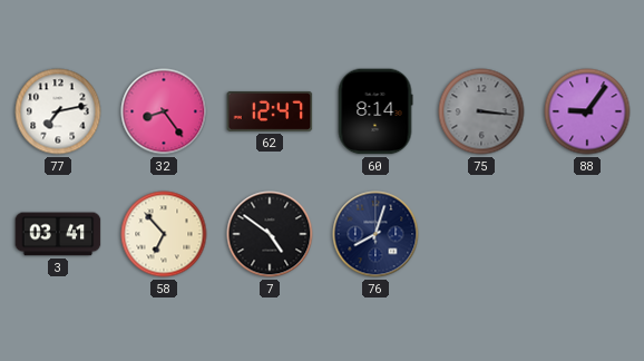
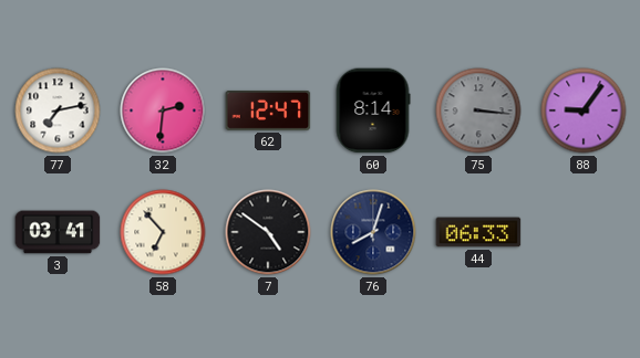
32: 8:24 -> 2:31 (163, 110)
44: none -> 06:33 (478, 232)
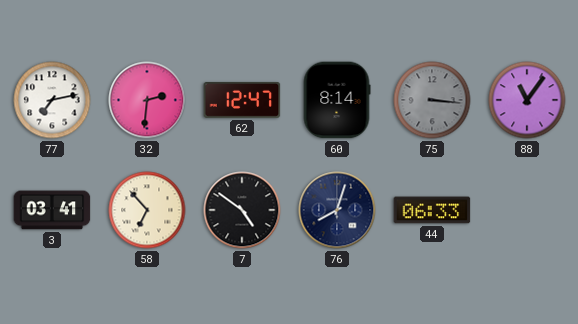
88: 9:06 -> 11:06 (527, 100)
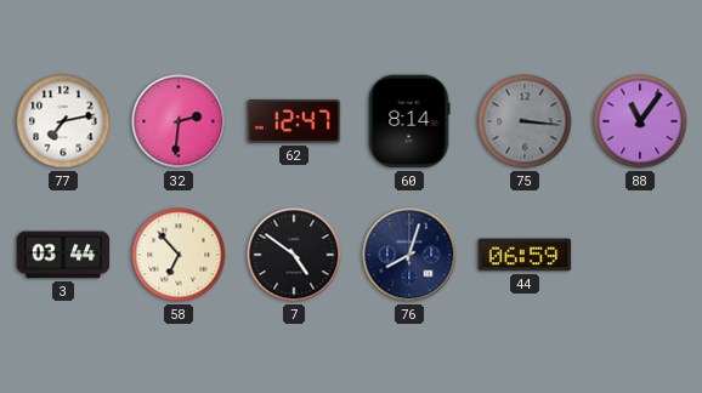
3: 03:41 -> 03:44 (63, 255)
44: 06:33 -> 06:59 (525, 255)
